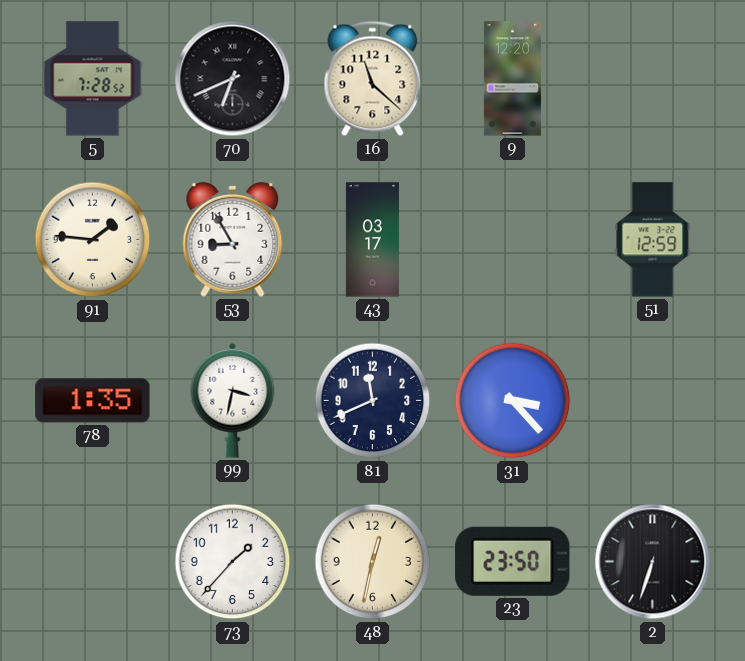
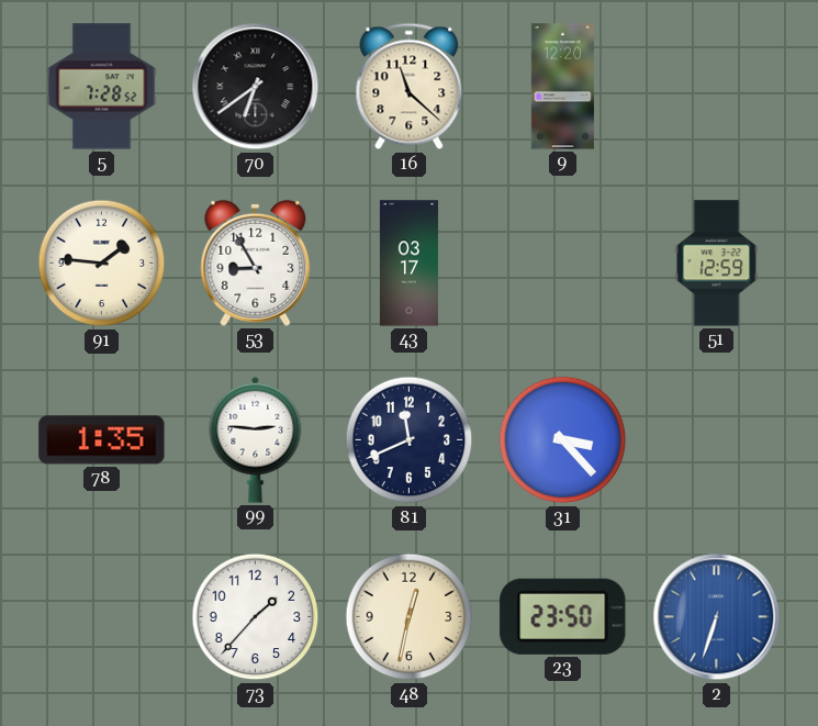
70: 6:41 -> 6:39 (256, 87)
99: 3:32 -> 2:46 (256, 439)
2 dial: black -> blue (717, 617)
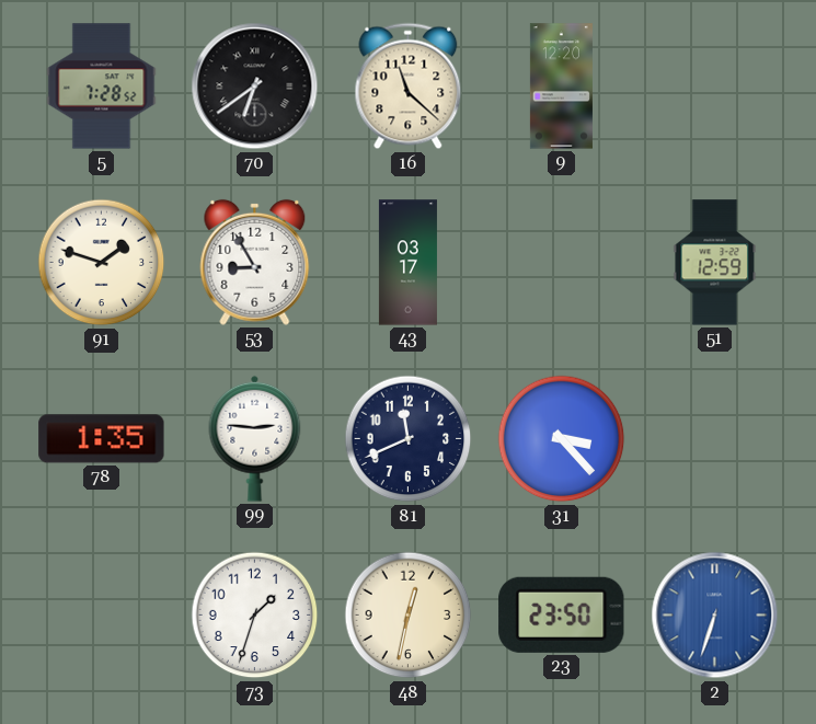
91: 1:46 -> 1:48 (102, 263)
73: 1:37 -> 1:33 (255, 616)
